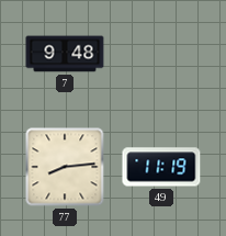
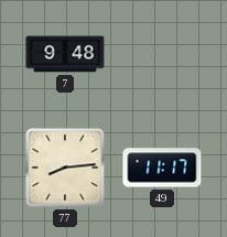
49: 11:19 -> 11:17 (162, 168)
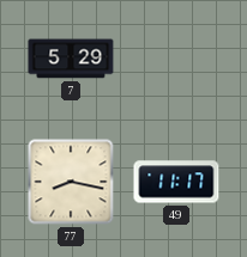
7: 9:48 -> 5:29 (71, 59)
77: 8:14 -> 8:17 (71, 182)
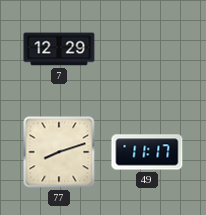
7: 5:29 -> 12:29 (59, 49)
77: 8:17 -> 8:12 (59, 152)
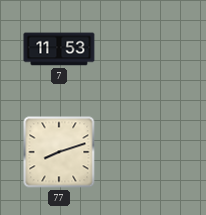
7: 12:29 -> 11:53 (59, 49)
49: 11:17 -> none (147, 152)
